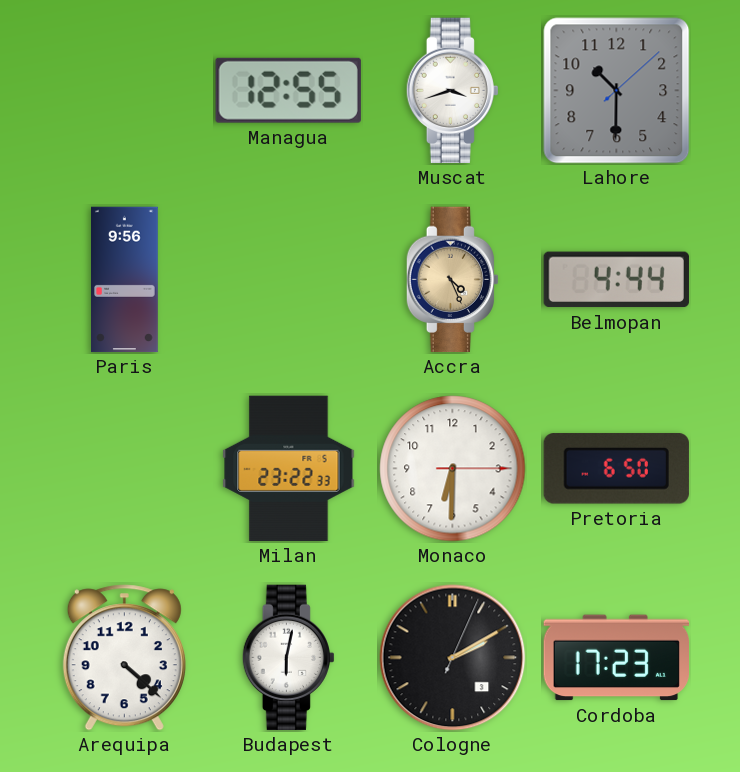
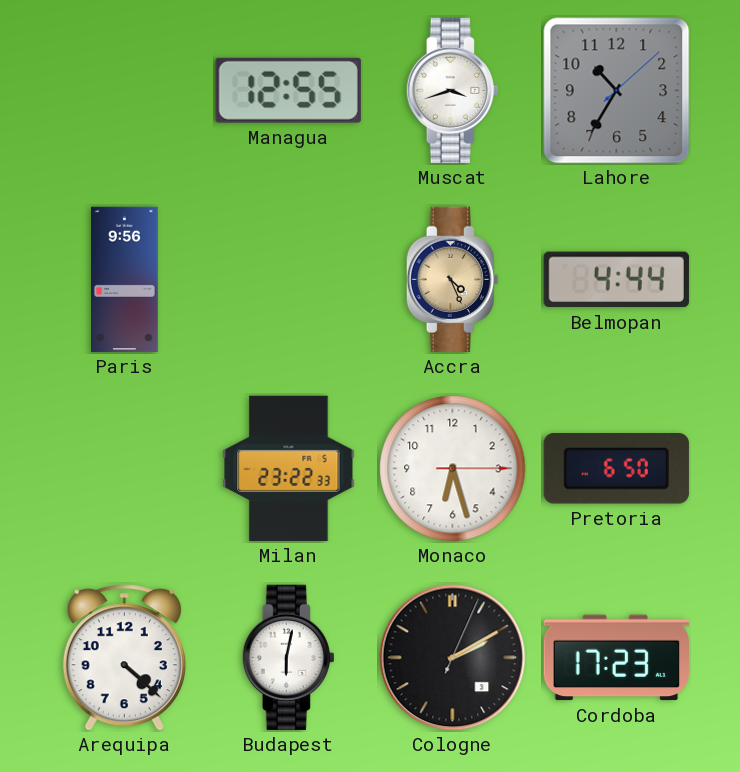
Lahore: 10:30 -> 10:35 (617, 91)
Monaco: 6:30 -> 6:27 (453, 469)
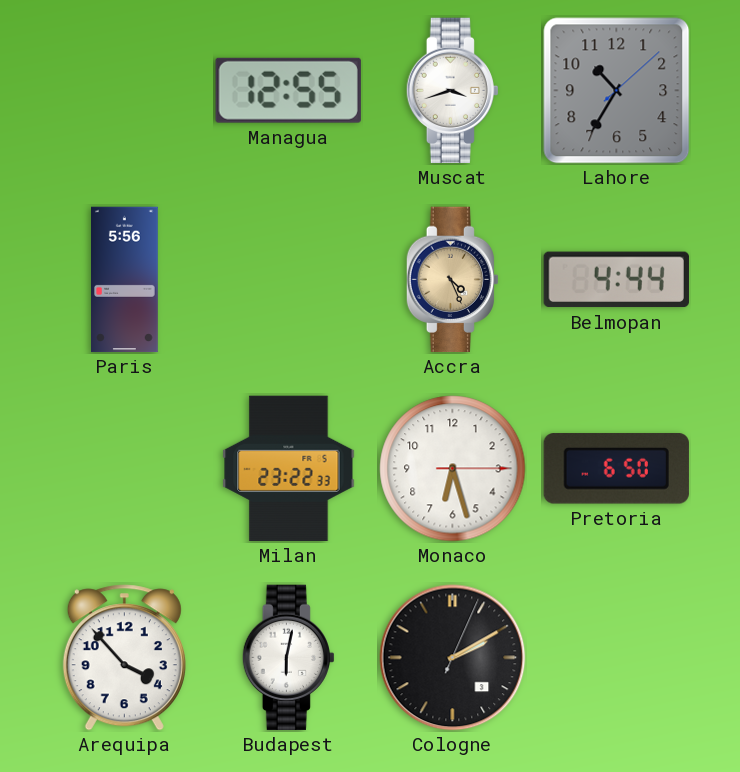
Paris: 9:56 -> 5:56 (125, 280)
Arequipa: 4:22 -> 3:53 (124, 658)
Cordoba: 17:23 -> none (616, 658)
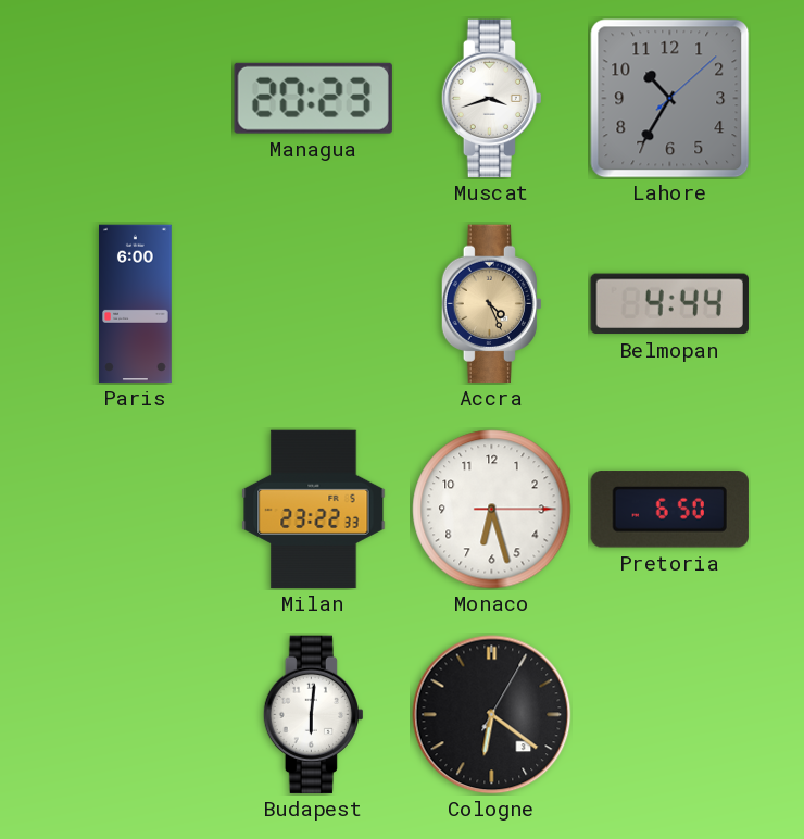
Managua: 12:55 -> 20:23 (313, 98)
Paris: 5:56 -> 6:00 (136, 304)
Arequipa: 3:53 -> none (124, 658)
Budapest: 6:02 -> 6:01 (313, 715)
Cologne: 2:10 -> 6:21 (492, 715)
